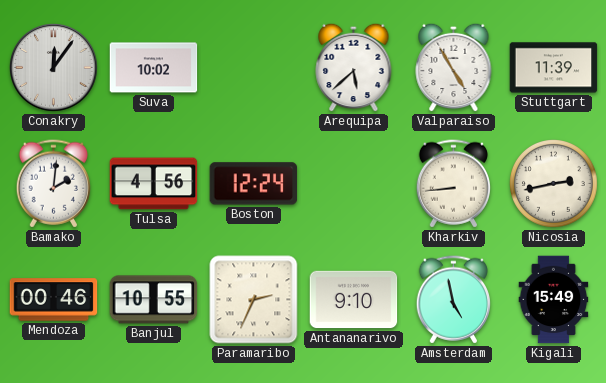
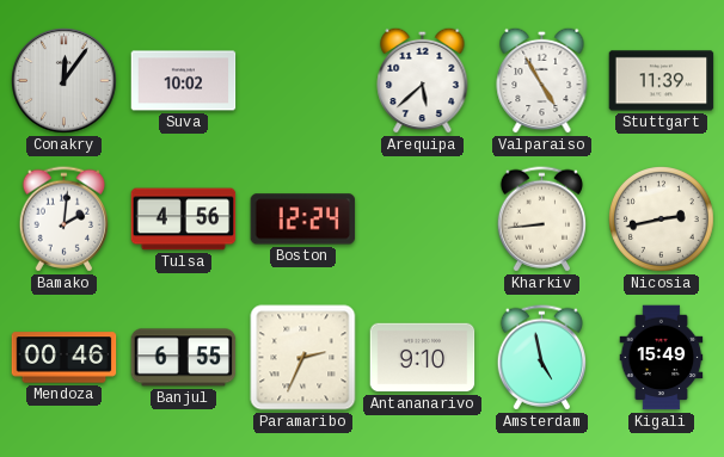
Banjul: 10:55 -> 6:55 (184, 358)
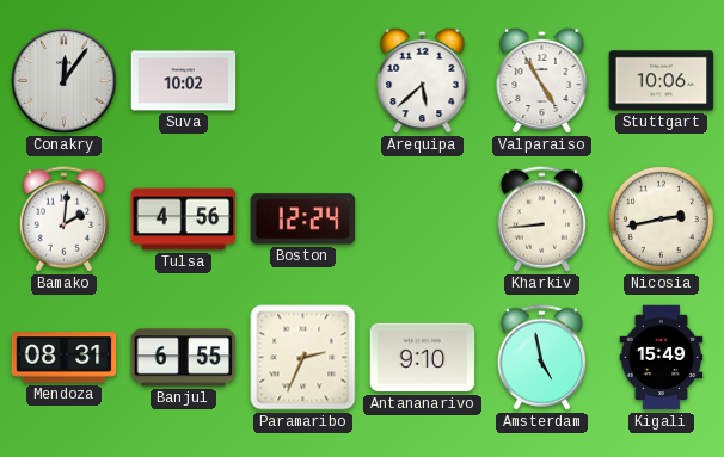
Stuttgart: 11:39 -> 10:06 (662, 81)
Mendoza: 00:46 -> 08:31 (65, 358)
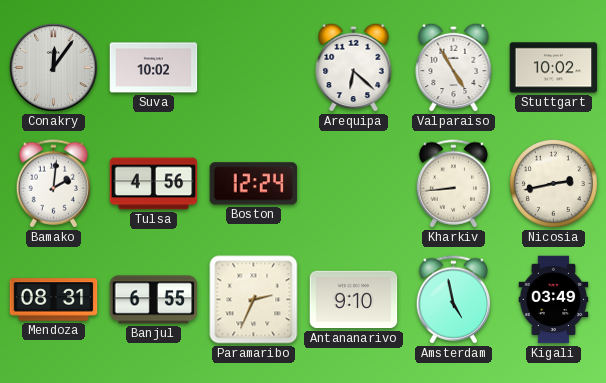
Arequipa: 5:38 -> 6:22 (354, 67)
Stuttgart: 10:06 -> 10:02 (554, 68)
Kigali: 15:49 -> 03:49 (554, 300)
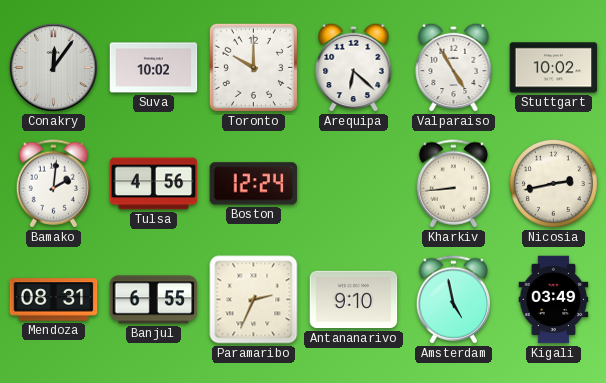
Toronto: none -> 10:00 (253, 67)
